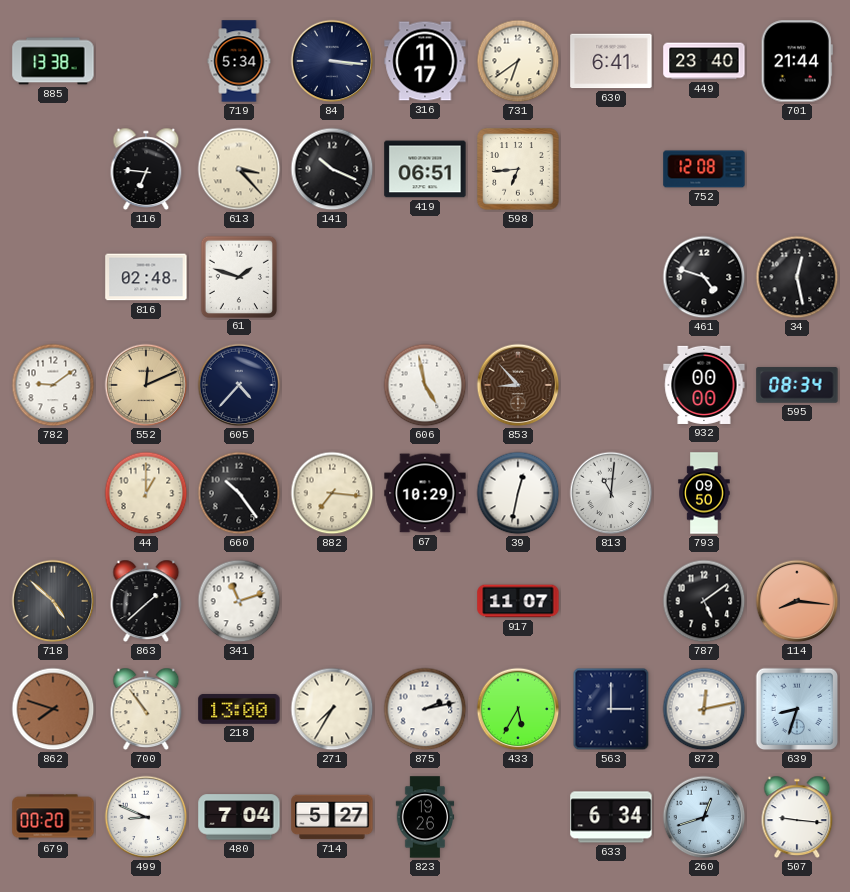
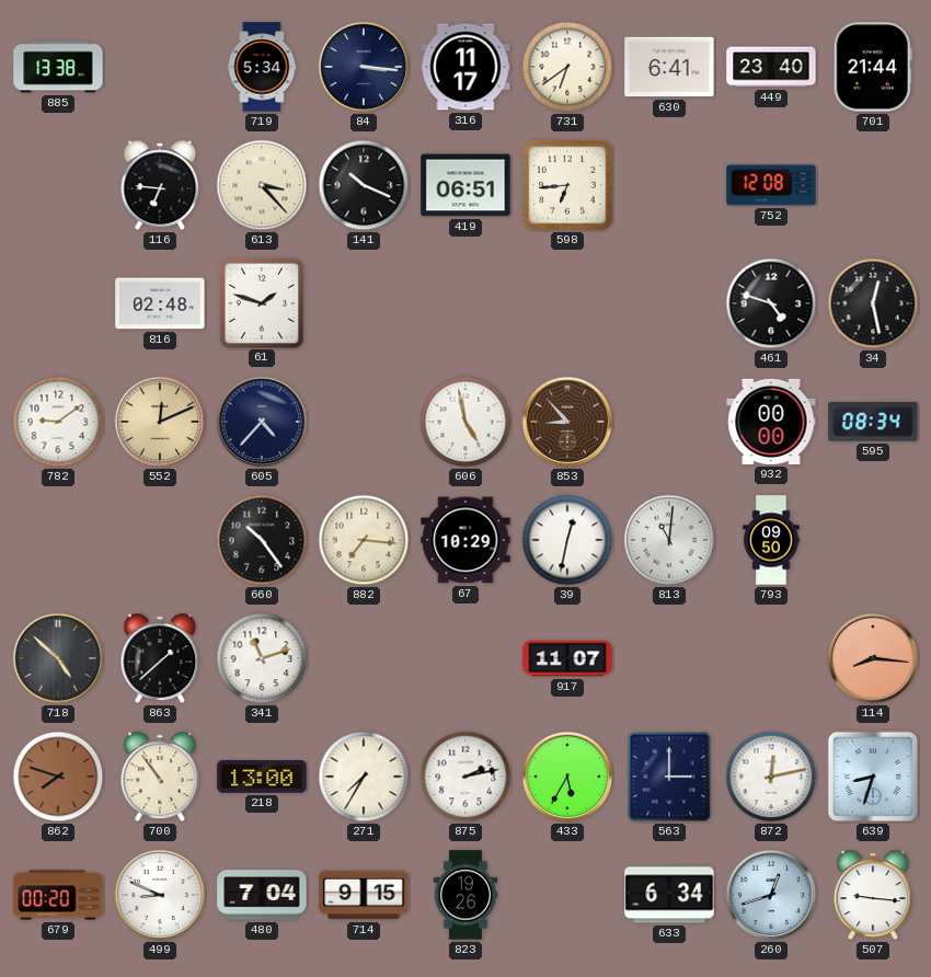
44: 1:00 -> none (146, 493)
787: 5:09 -> none (704, 601)
714: 5:27 -> 9:15 (364, 895)
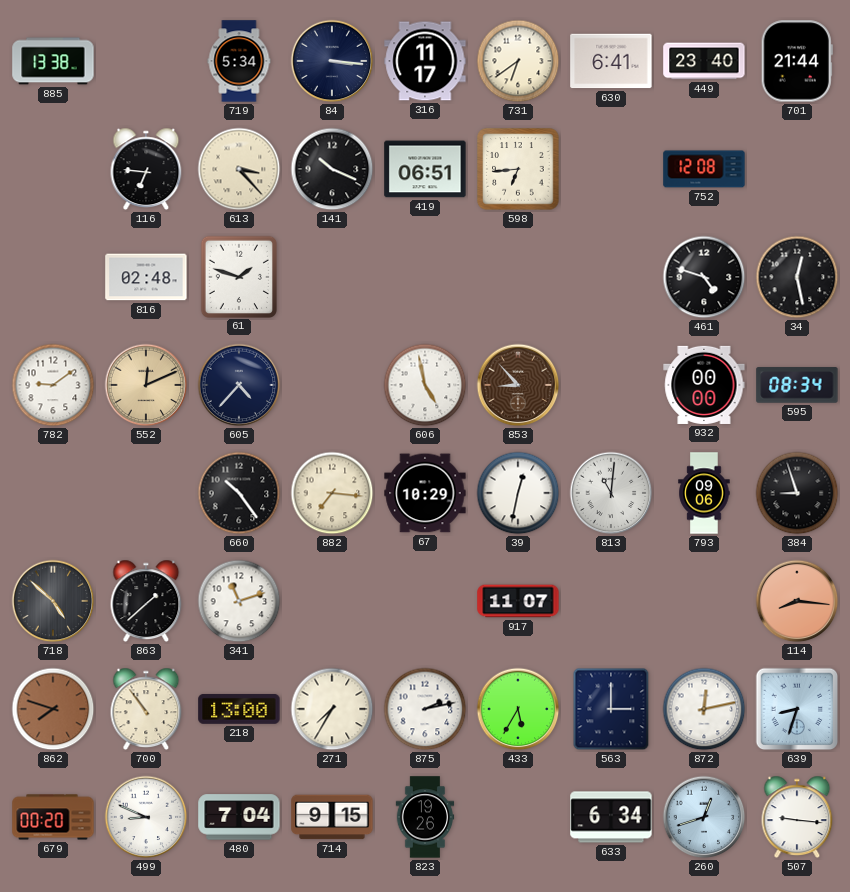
793: 09:50 -> 09:06 (704, 493)
384: none -> 8:57 (797, 493)
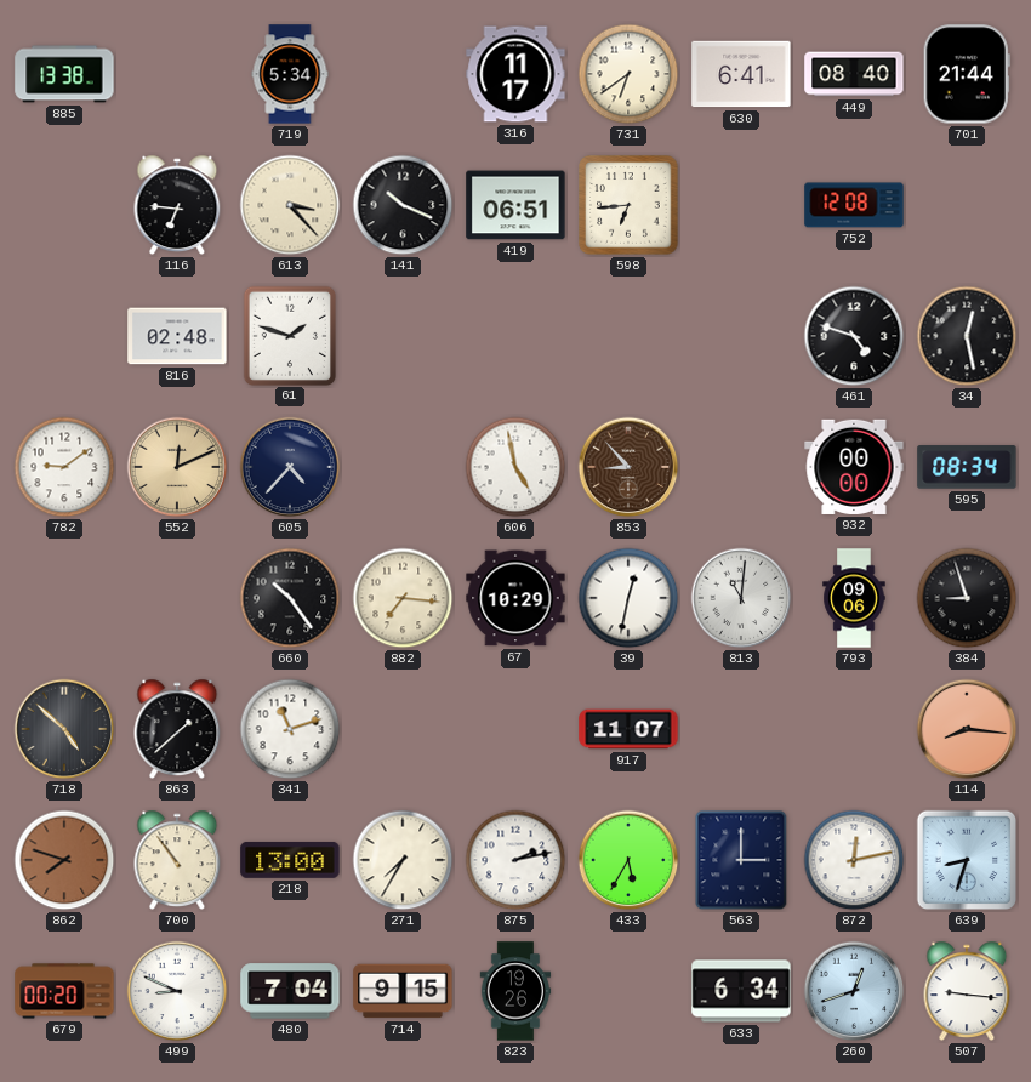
84: 3:16 -> none (332, 61)
449: 23:40 -> 08:40 (854, 74)
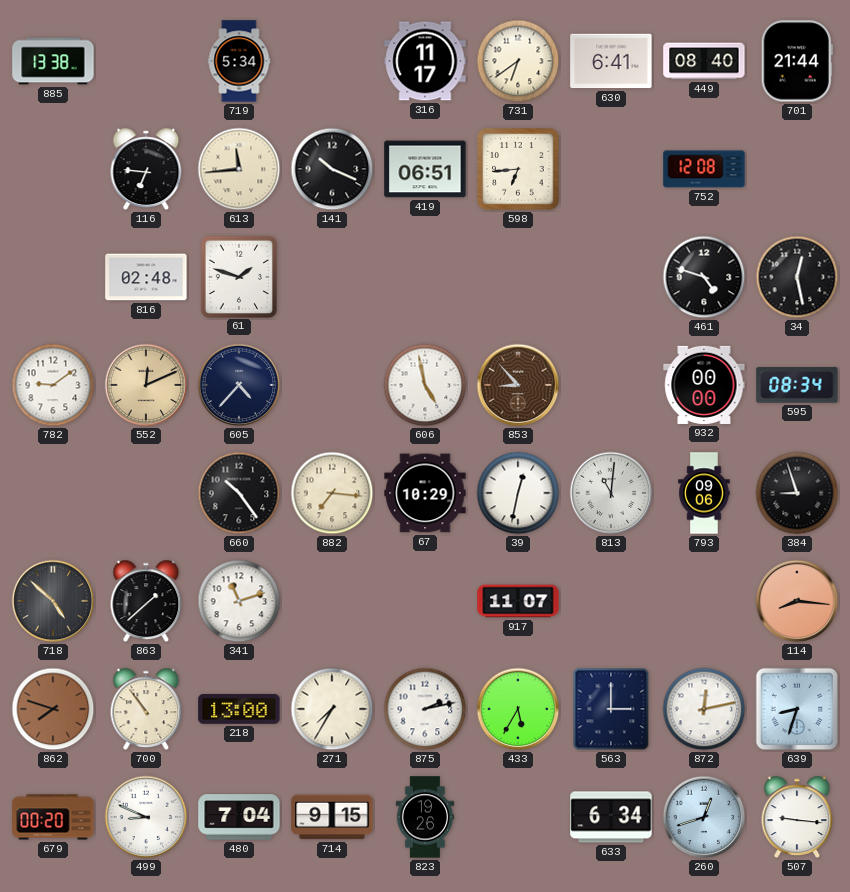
613: 3:23 -> 11:44 (239, 169)
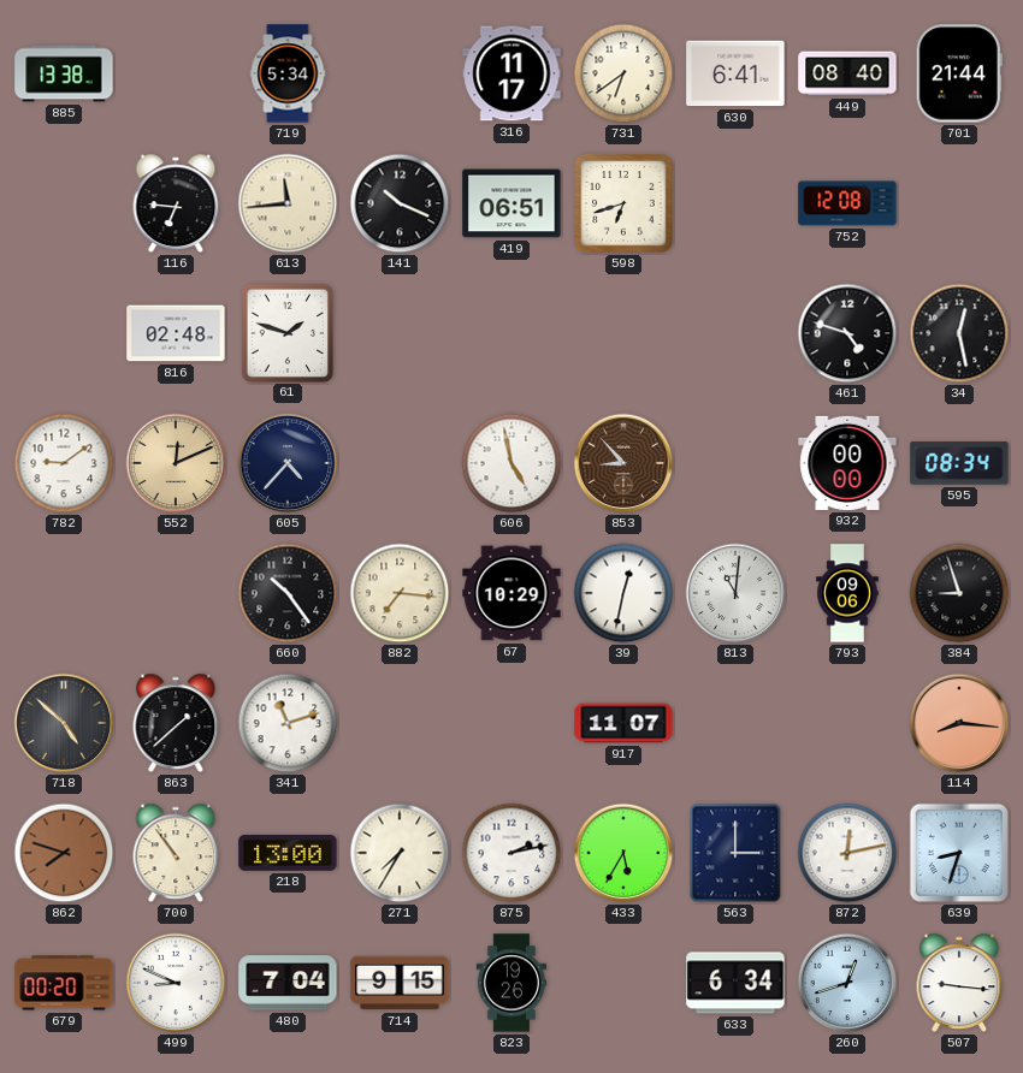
598: 6:44 -> 6:42 (623, 203)
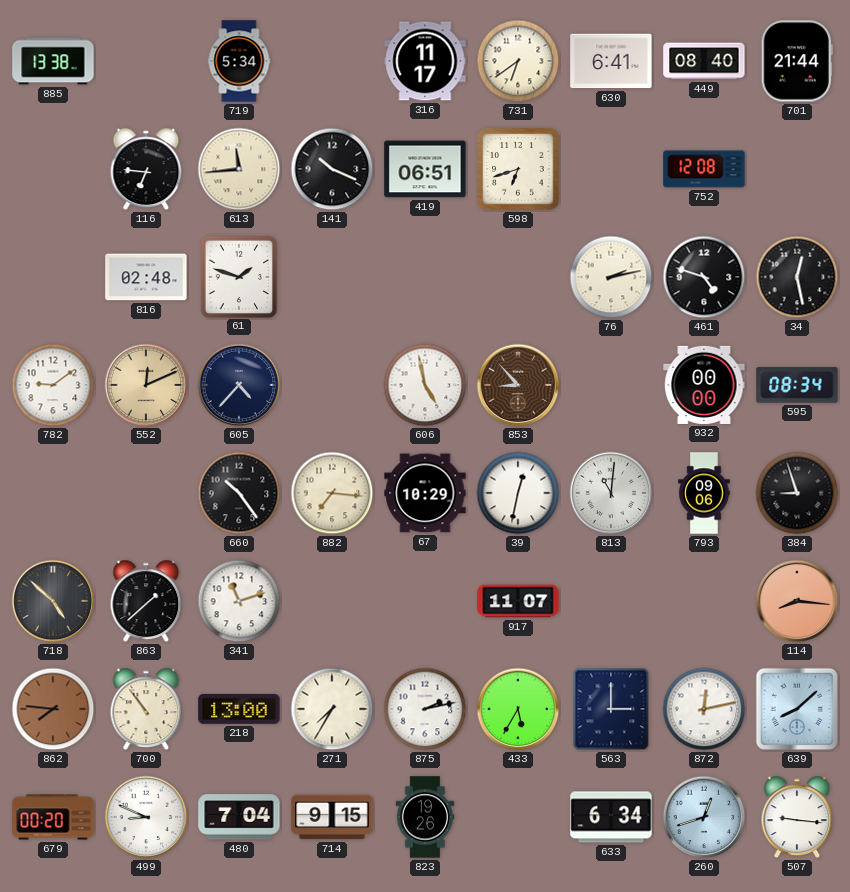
76: none -> 2:13 (611, 277)
862: 7:48 -> 7:46 (53, 709)
639: 8:33 -> 8:08 (797, 709)
